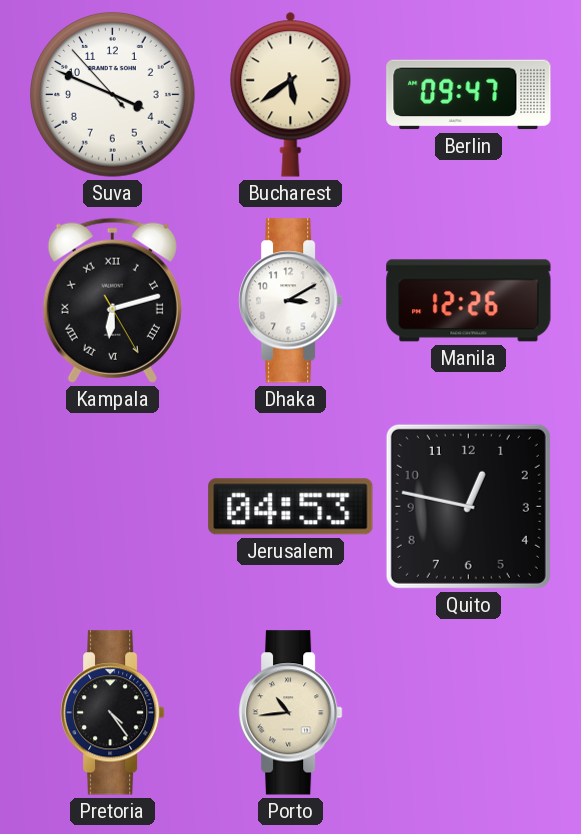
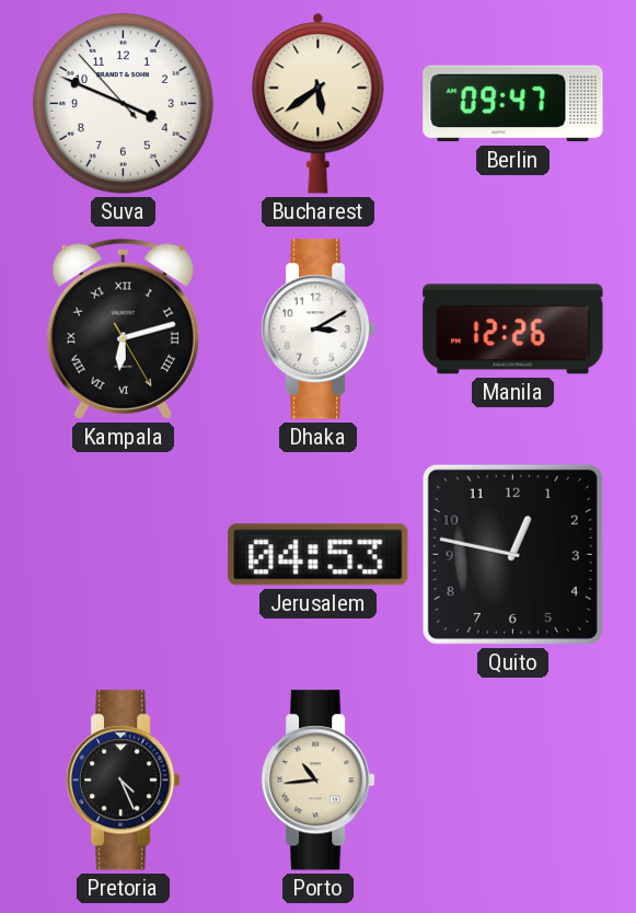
Pretoria: 4:24 -> 4:26 (124, 781)
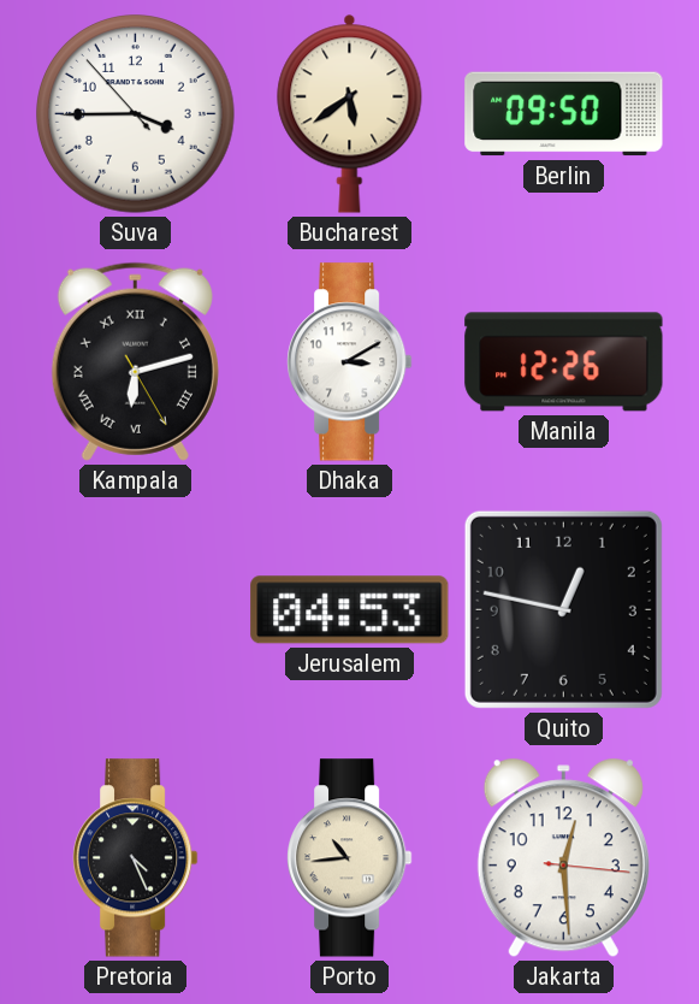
Suva: 3:48 -> 3:44 (136, 114)
Berlin: 09:47 -> 09:50 (564, 114)
Jakarta: none -> 12:29 (563, 858)
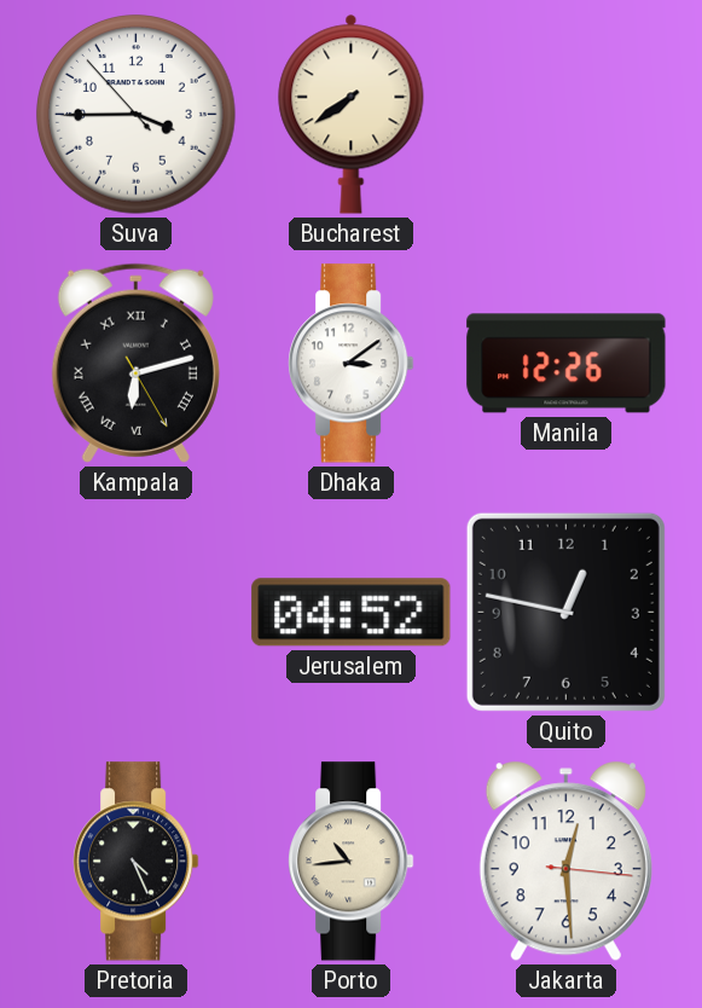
Bucharest: 5:39 -> 7:39 (352, 114)
Berlin: 09:50 -> none (564, 114)
Dhaka: 3:10 -> 3:09 (352, 364)
Jerusalem: 04:53 -> 04:52 (352, 613)
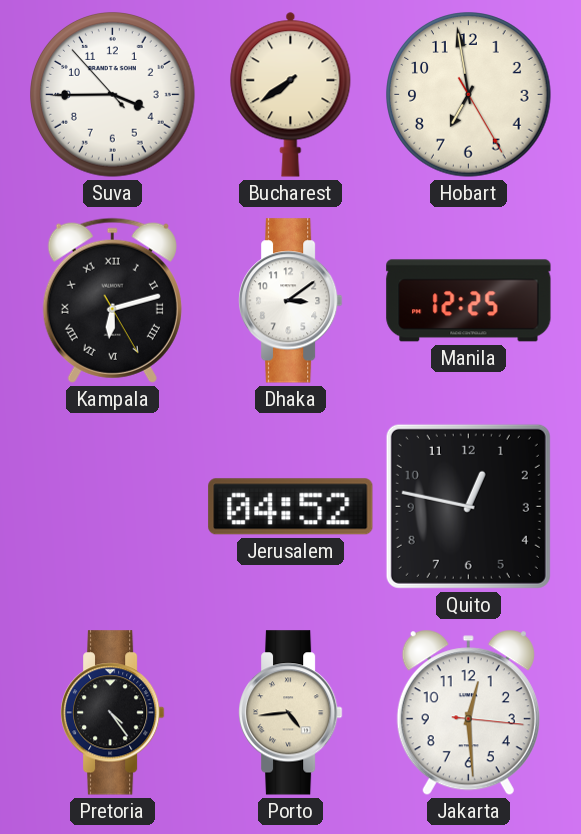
Hobart: none -> 6:58 (469, 95)
Manila: 12:26 -> 12:25 (469, 301)
Pretoria: 4:26 -> 4:24 (113, 713)
Porto: 10:44 -> 4:44 (291, 713)
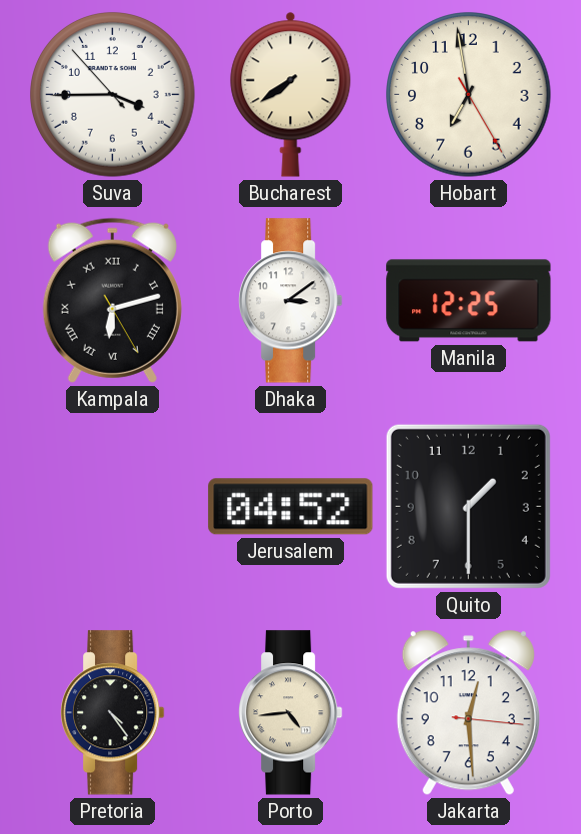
Quito: 12:47 -> 1:30 (468, 506)
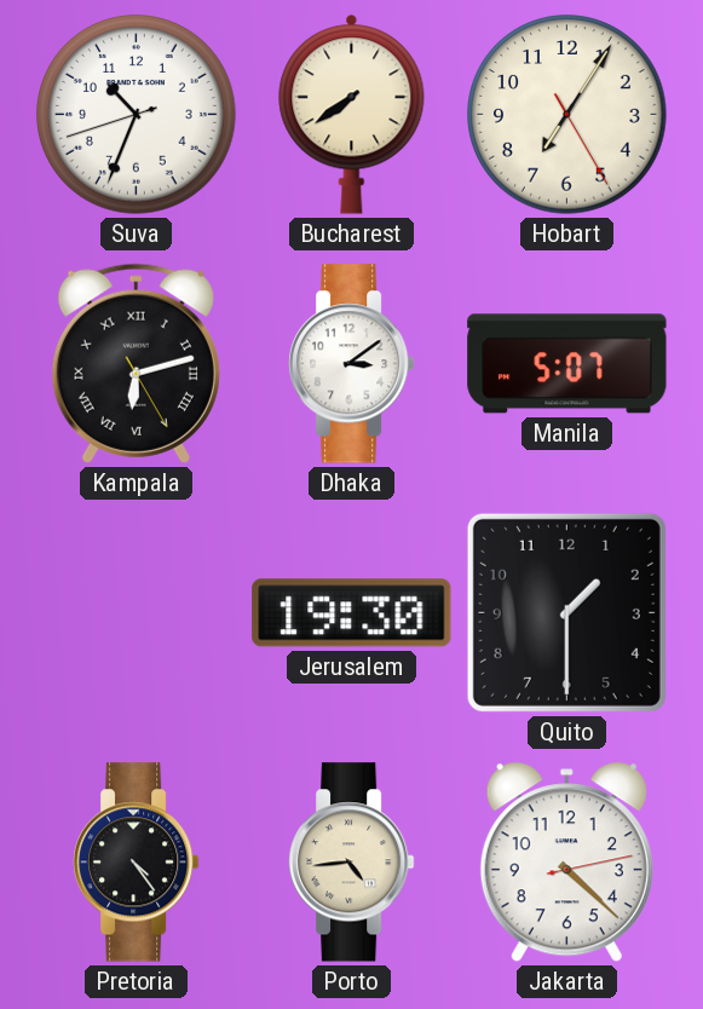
Suva: 3:44 -> 10:33 (137, 115)
Hobart: 6:58 -> 7:05 (567, 115)
Manila: 12:25 -> 5:07 (567, 364)
Jerusalem: 04:52 -> 19:30 (352, 613)
Jakarta: 12:29 -> 4:22 (566, 863)
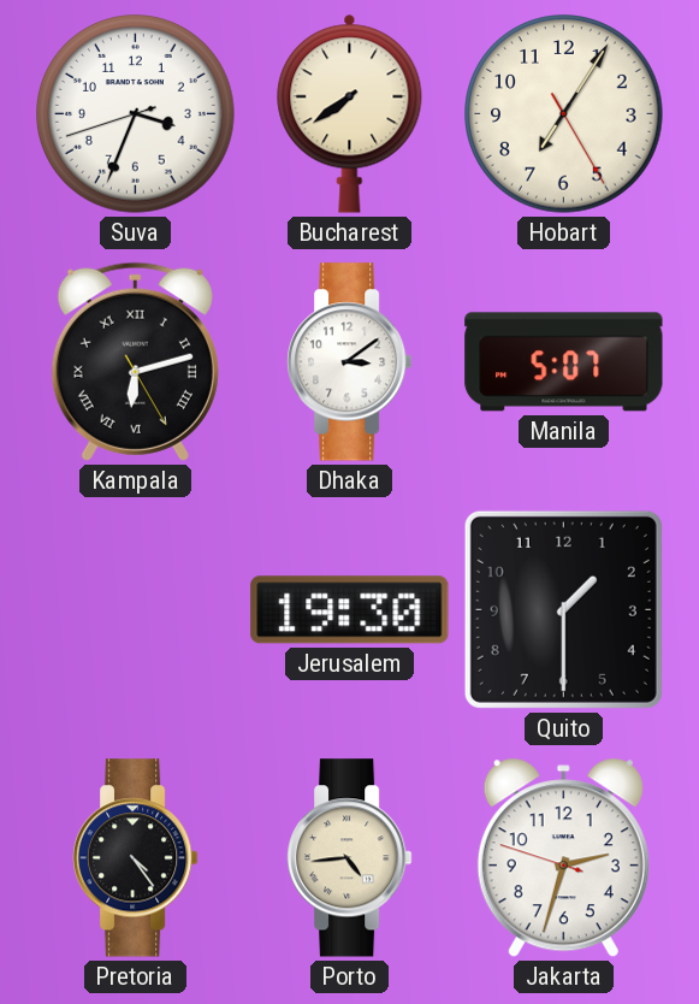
Suva: 10:33 -> 3:33 (136, 114)
Jakarta: 4:22 -> 2:32 (563, 858)
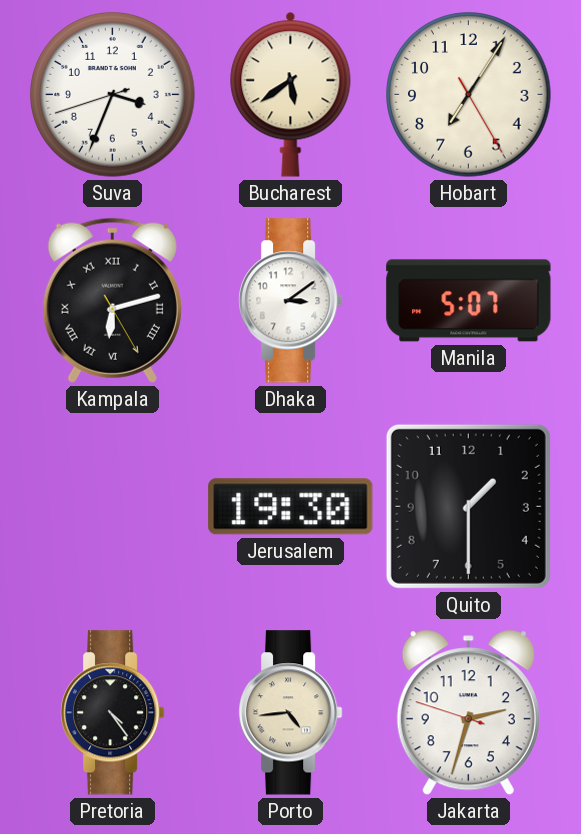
Bucharest: 7:39 -> 5:39 (291, 94)
